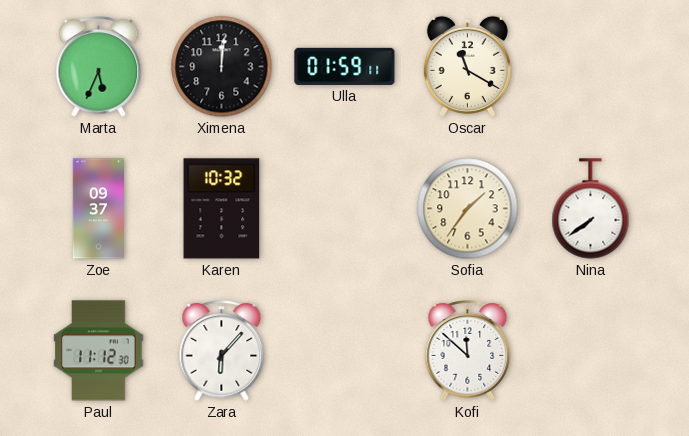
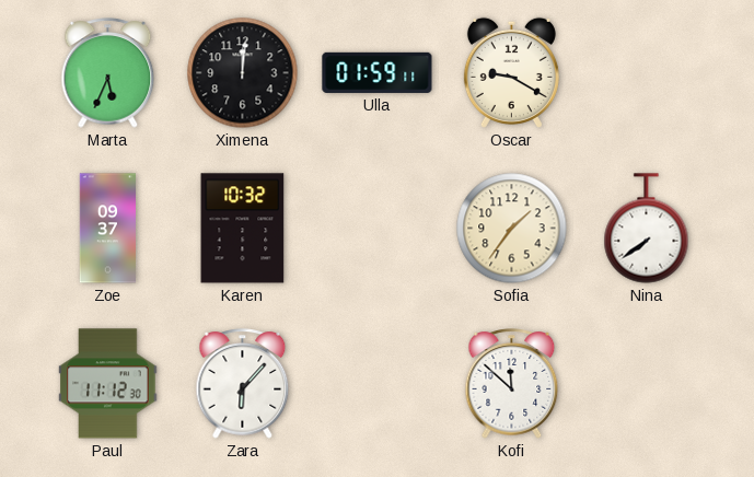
Oscar: 11:20 -> 9:20 (511, 72)
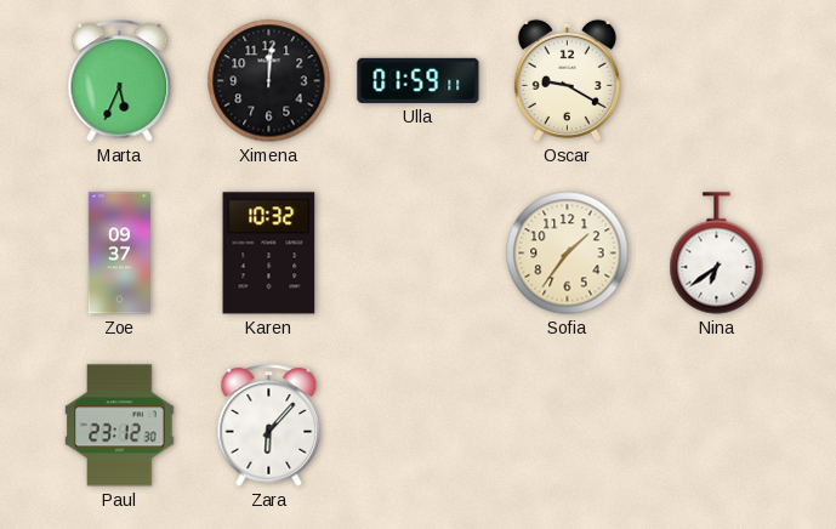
Nina: 7:39 -> 6:39 (717, 254)
Paul: 11:12 -> 23:12 (120, 426)
Kofi: 11:52 -> none (512, 384)
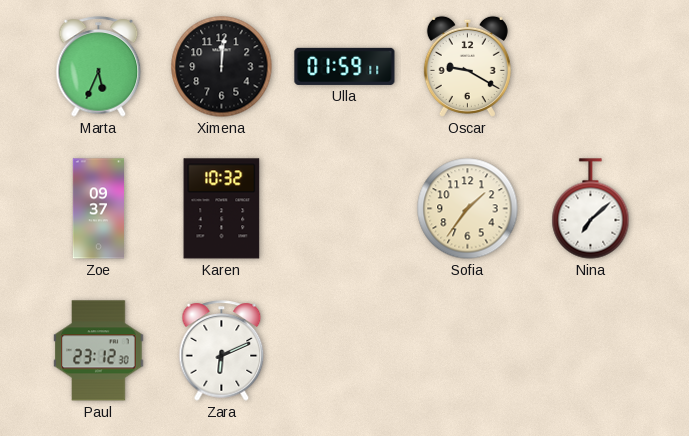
Nina: 6:39 -> 7:08 (591, 209)
Zara: 6:07 -> 6:11 (222, 351)
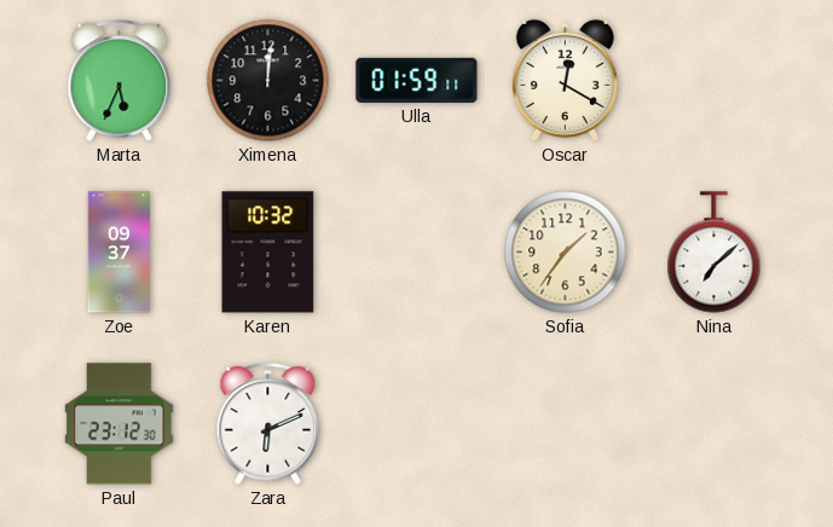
Oscar: 9:20 -> 12:20 (565, 80)
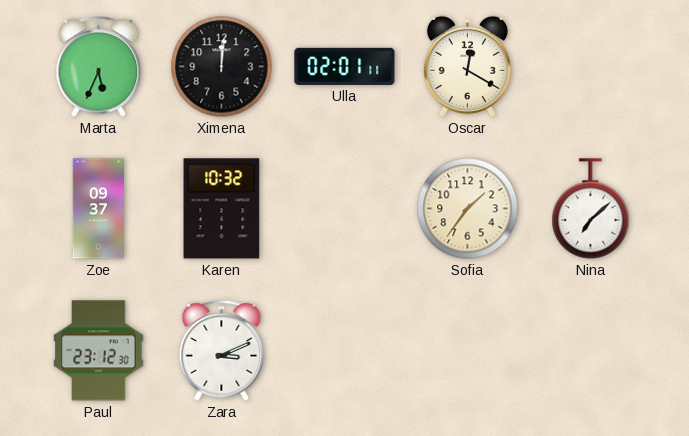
Ulla: 01:59 -> 02:01 (345, 66)
Zara: 6:11 -> 3:11 (222, 351)
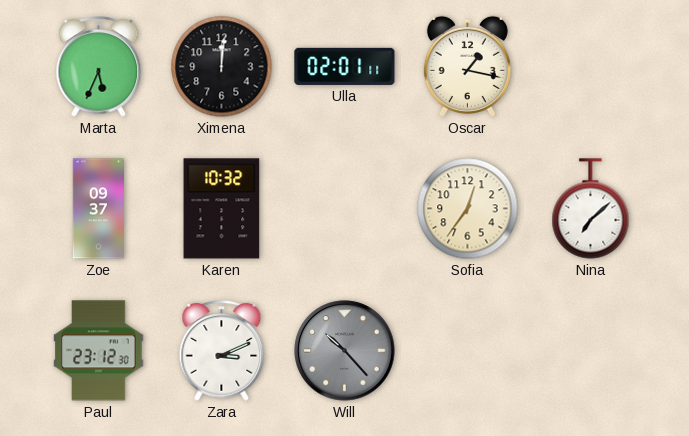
Oscar: 12:20 -> 1:17 (467, 66)
Sofia: 1:36 -> 12:36 (468, 209)
Will: none -> 10:23 (345, 351)
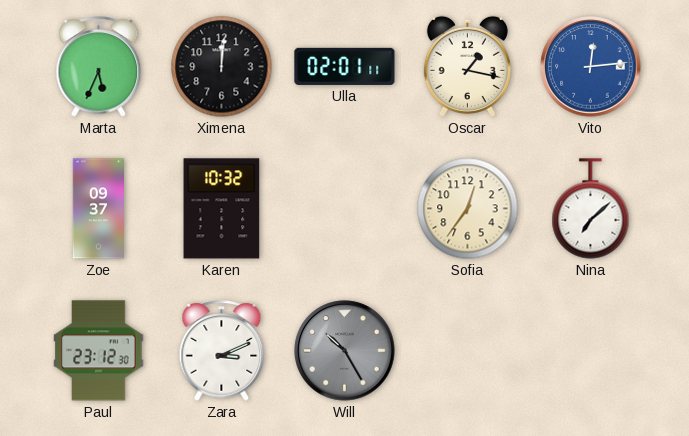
Vito: none -> 12:14 (591, 67)
Will: 10:23 -> 10:25 (345, 351)
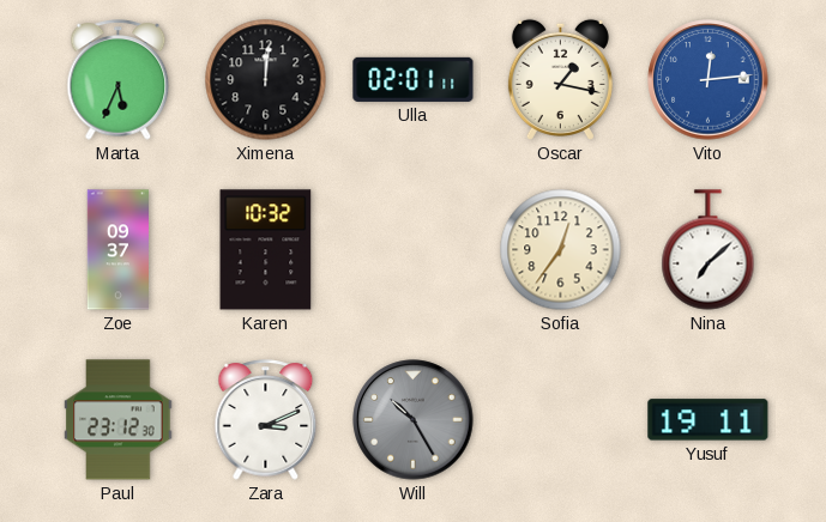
Yusuf: none -> 19:11 (709, 420)
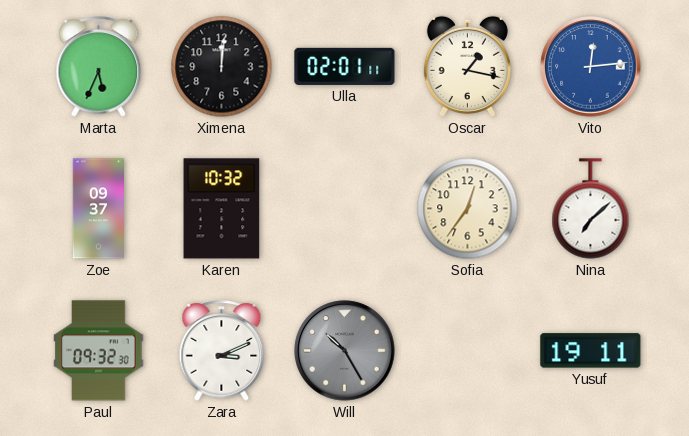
Paul: 23:12 -> 09:32 (99, 351)
